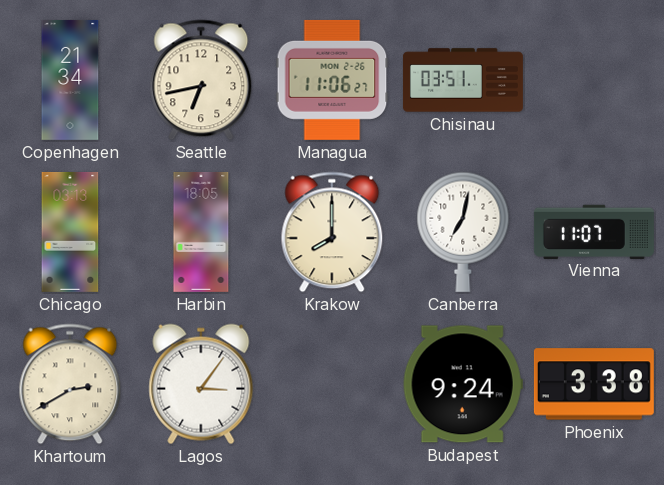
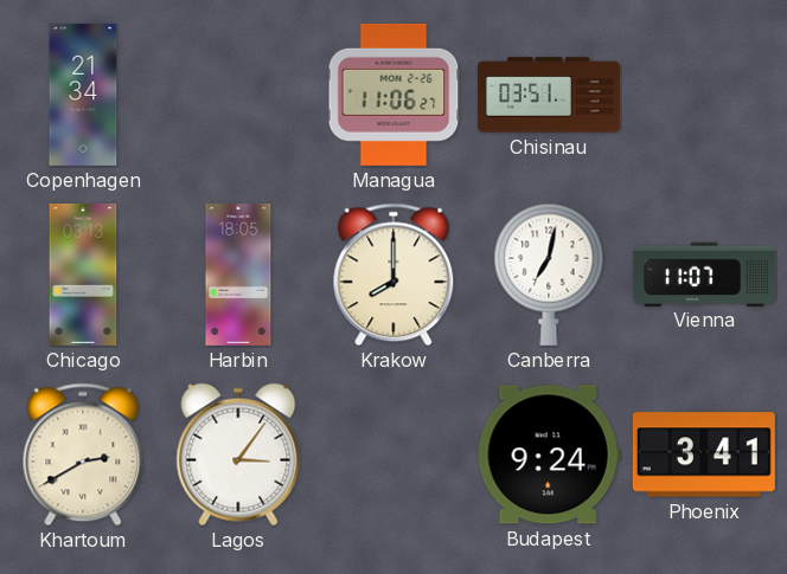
Seattle: 6:43 -> none (201, 80)
Phoenix: 3:38 -> 3:41 (704, 454)
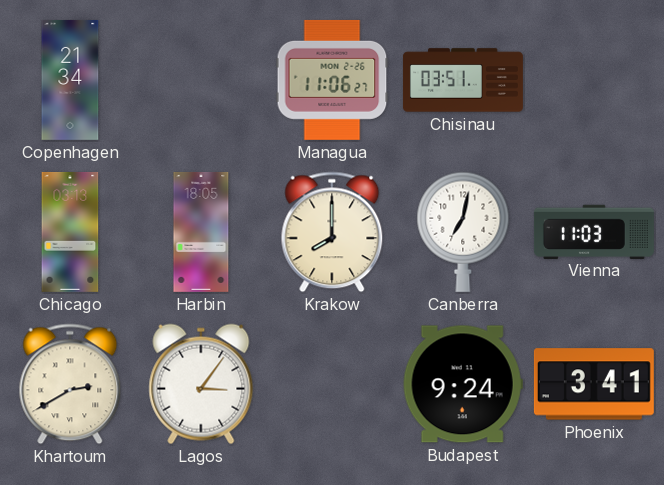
Vienna: 11:07 -> 11:03 (594, 231)
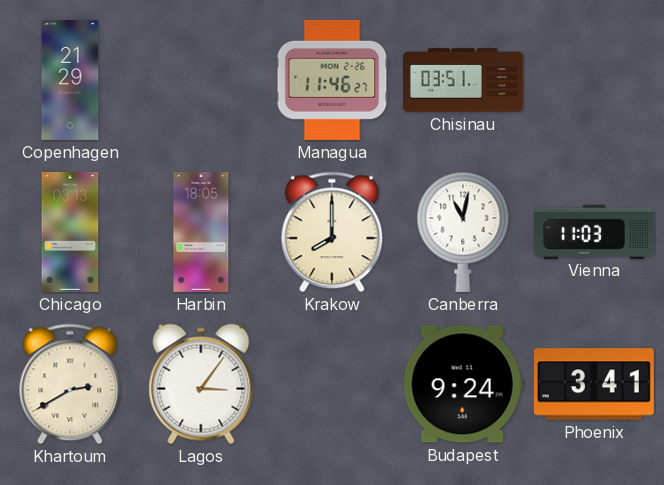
Copenhagen: 21:34 -> 21:29 (70, 80)
Managua: 11:06 -> 11:46 (332, 80)
Canberra: 7:02 -> 11:02 (463, 232)
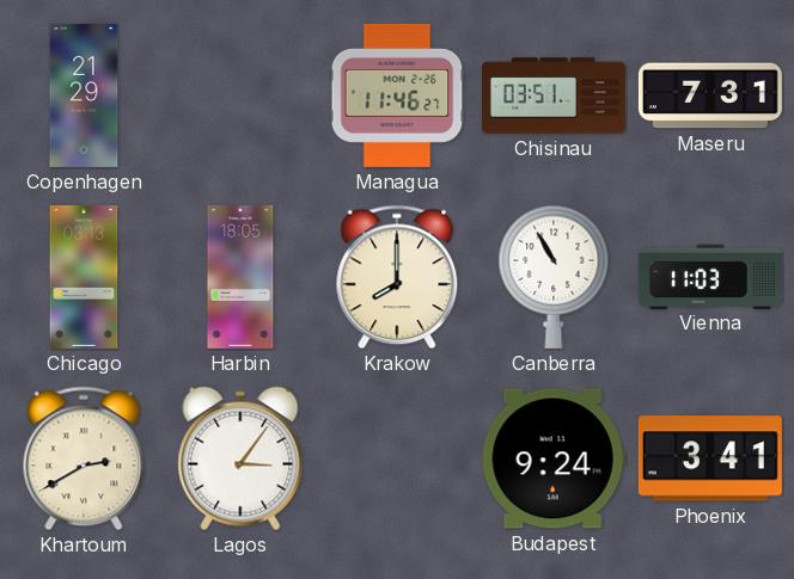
Maseru: none -> 7:31 (710, 96)
Canberra: 11:02 -> 10:55 (554, 277)
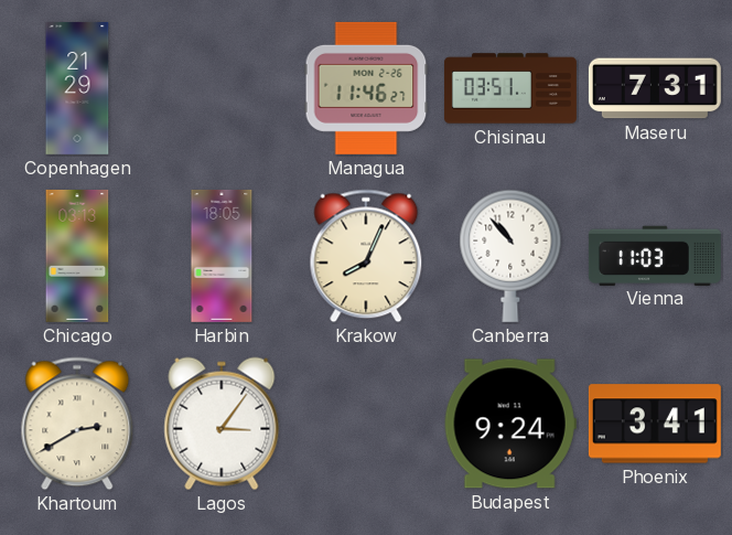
Krakow: 8:00 -> 8:04 (366, 256)
Canberra: 10:55 -> 10:53 (510, 256)
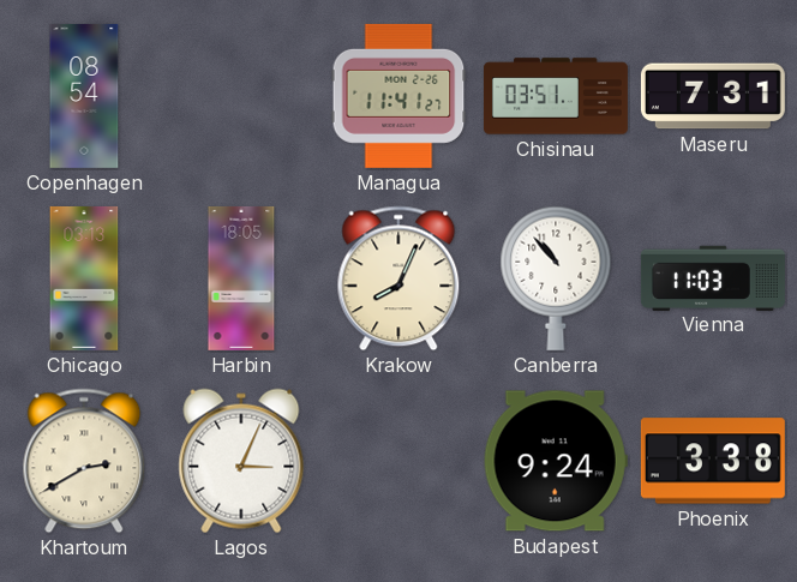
Copenhagen: 21:29 -> 08:54 (84, 96)
Managua: 11:46 -> 11:41 (398, 96)
Lagos: 3:06 -> 3:04 (241, 461)
Phoenix: 3:41 -> 3:38 (713, 461)
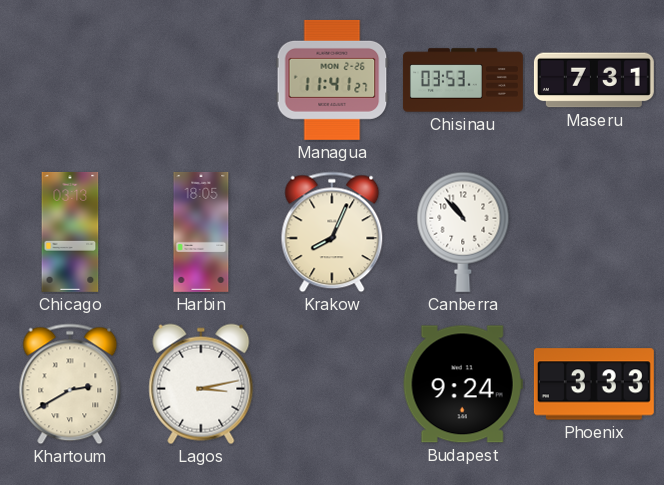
Copenhagen: 08:54 -> none (84, 96)
Chisinau: 03:51 -> 03:53 (463, 80)
Vienna: 11:03 -> none (713, 277)
Lagos: 3:04 -> 3:13 (201, 384)
Phoenix: 3:38 -> 3:33 (594, 384)
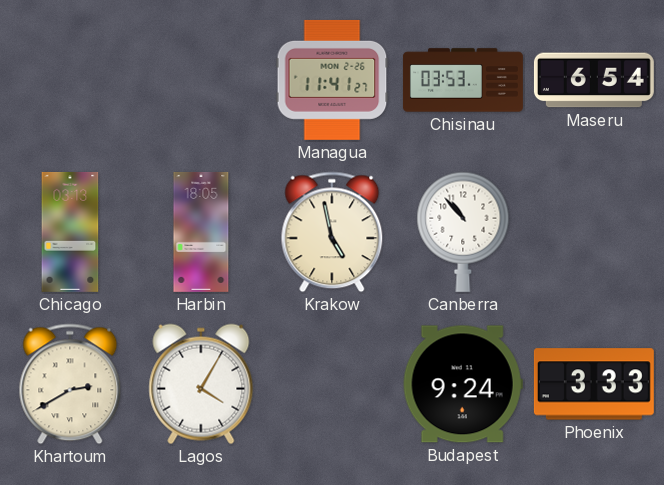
Maseru: 7:31 -> 6:54 (594, 80)
Krakow: 8:04 -> 4:58 (332, 232)
Lagos: 3:13 -> 4:05 (201, 384)
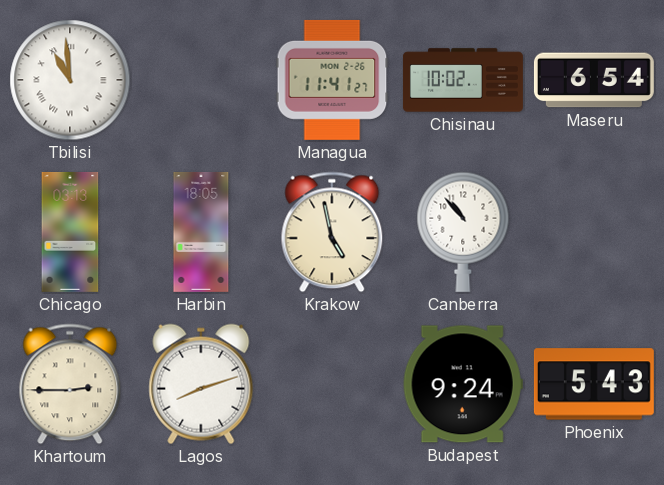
Tbilisi: none -> 10:59 (70, 80)
Chisinau: 03:53 -> 10:02 (463, 80)
Khartoum: 2:40 -> 2:45 (70, 384)
Lagos: 4:05 -> 8:12 (201, 384)
Phoenix: 3:33 -> 5:43 (594, 384)
